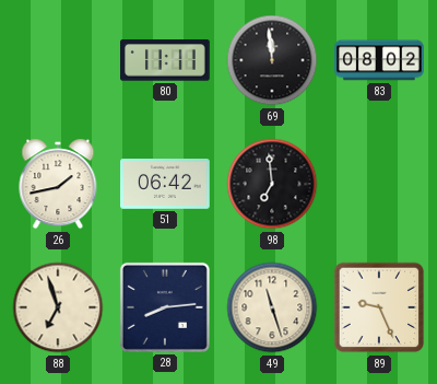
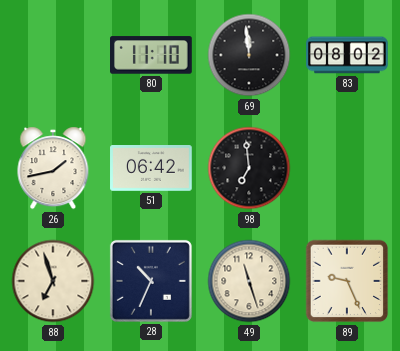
80: 11:11 -> 11:10 (152, 55)
28: 8:14 -> 10:34 (151, 281)
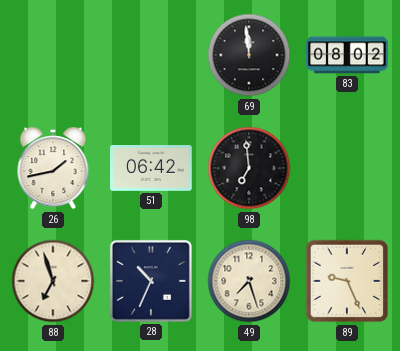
80: 11:10 -> none (152, 55)
49: 11:27 -> 7:27 (249, 281)
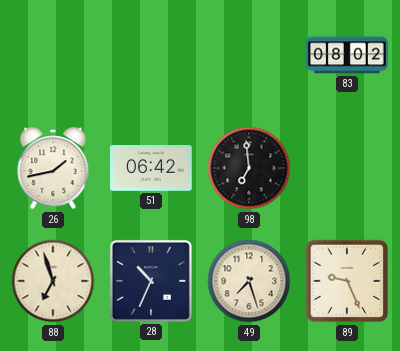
69: 11:59 -> none (249, 55)
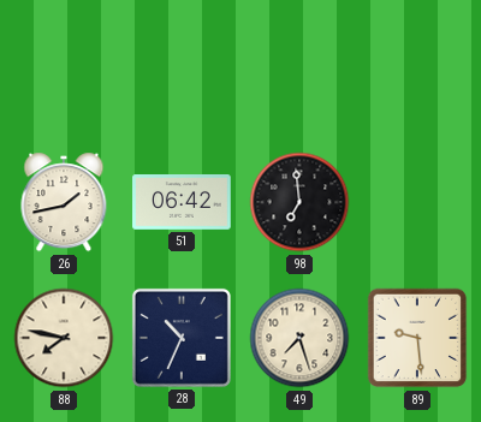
83: 08:02 -> none (347, 55)
88: 6:57 -> 7:47 (64, 338)
89: 9:26 -> 9:29 (417, 338)
